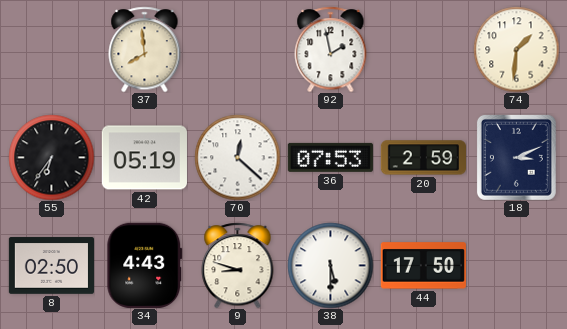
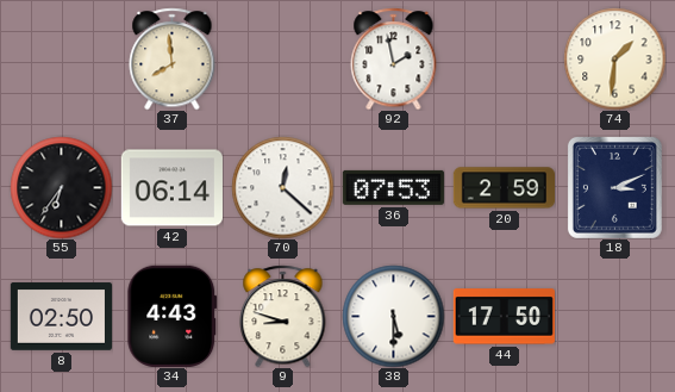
42: 05:19 -> 06:14 (171, 188)
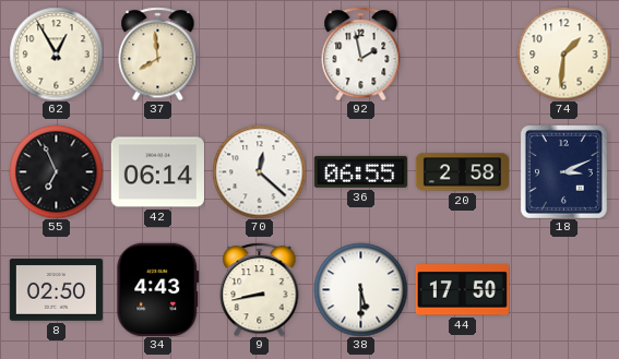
62: none -> 12:55 (56, 53)
55: 6:36 -> 6:56 (56, 171)
36: 07:53 -> 06:55 (360, 171)
20: 2:59 -> 2:58 (462, 172)
9: 8:48 -> 8:43 (260, 289)
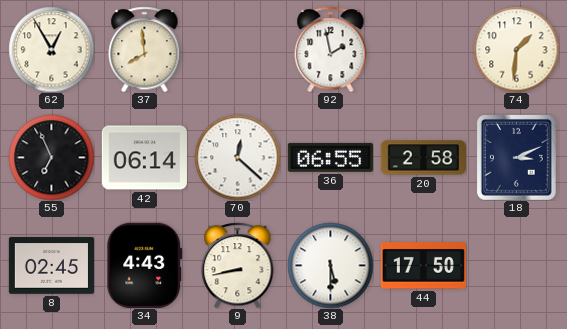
8: 02:50 -> 02:45 (51, 266)
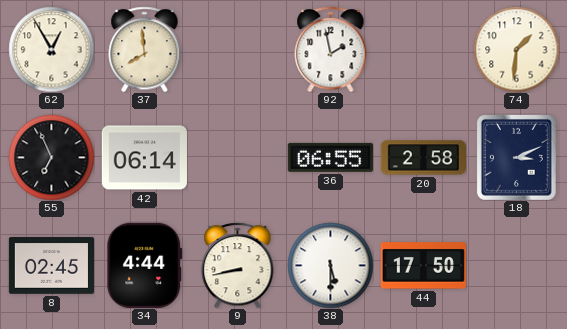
70: 12:22 -> none (237, 157)
34: 4:43 -> 4:44 (145, 265)
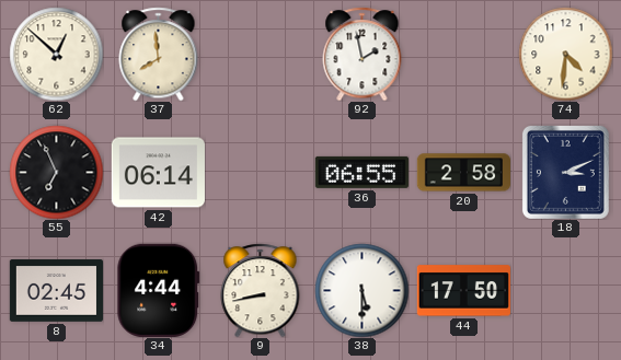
62: 12:55 -> 12:52 (56, 54)
74: 1:31 -> 4:31 (565, 54)
